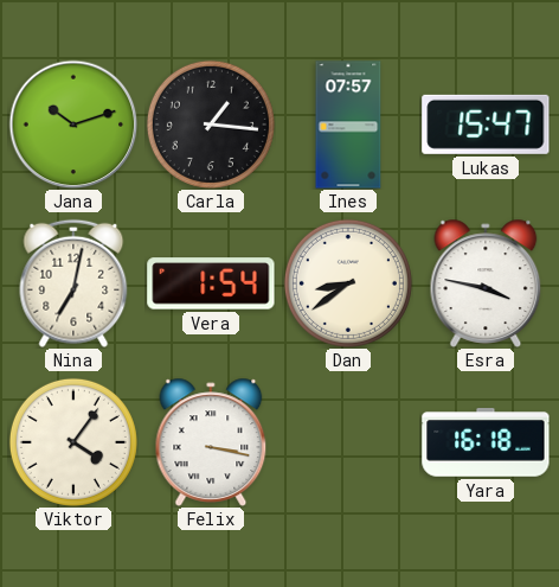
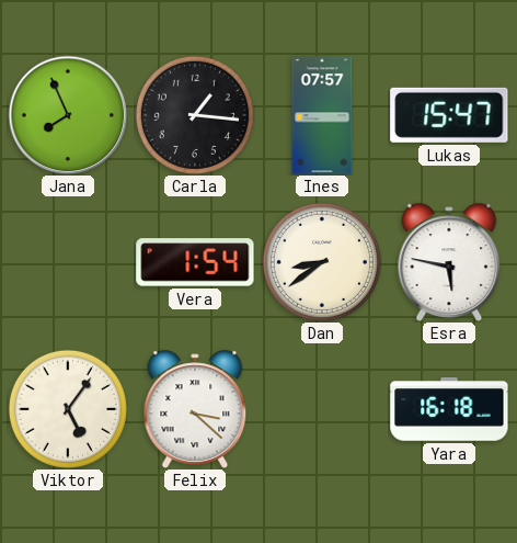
Jana: 10:12 -> 7:56 (68, 115)
Nina: 7:02 -> none (73, 283)
Esra: 3:47 -> 5:47 (449, 262)
Viktor: 4:06 -> 5:06 (68, 409)
Felix: 3:17 -> 3:22 (195, 409)
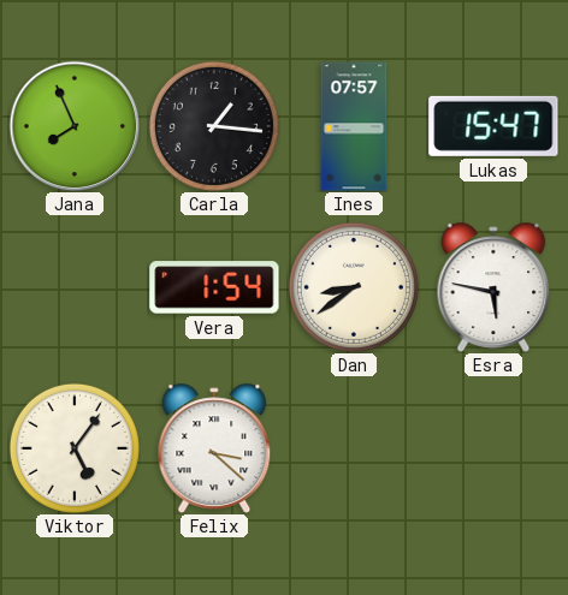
Yara: 16:18 -> none (449, 409)
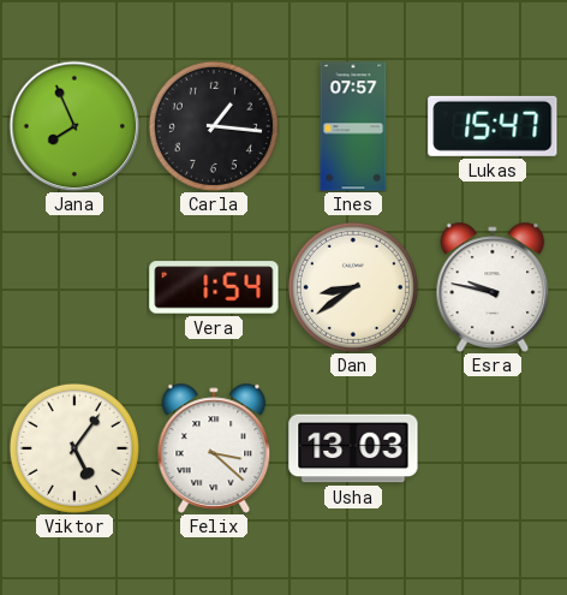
Esra: 5:47 -> 9:47 (493, 287)
Usha: none -> 13:03 (353, 448)
